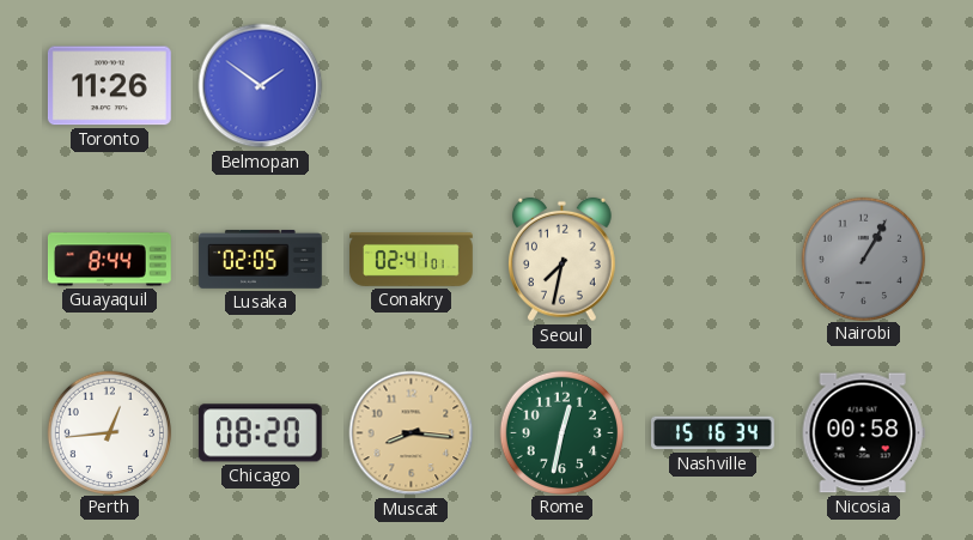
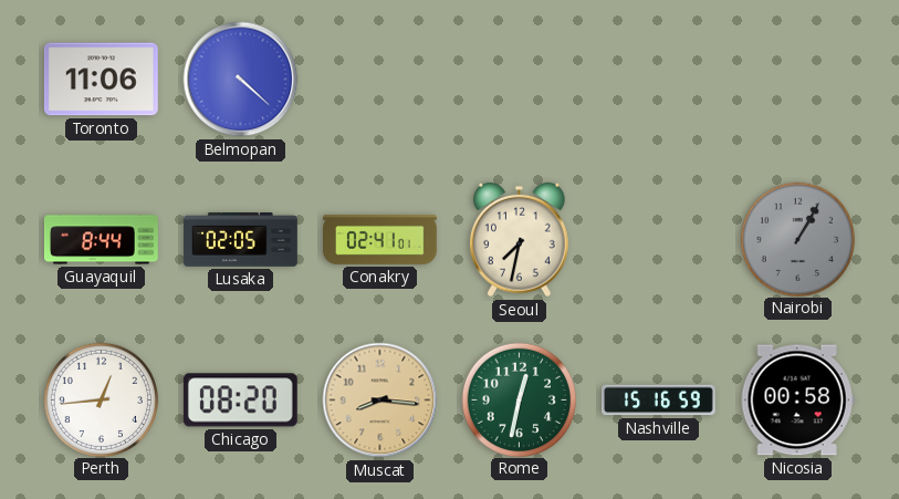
Toronto: 11:26 -> 11:06 (101, 80)
Belmopan: 1:51 -> 4:22 (241, 80)
Nashville: 15:16:34 -> 15:16:59 (659, 401)
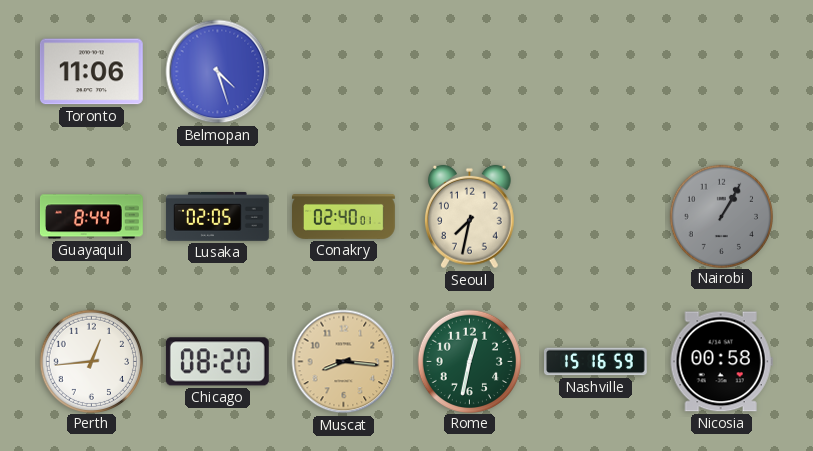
Belmopan: 4:22 -> 4:27 (218, 72)
Conakry: 02:41 -> 02:40 (344, 217)
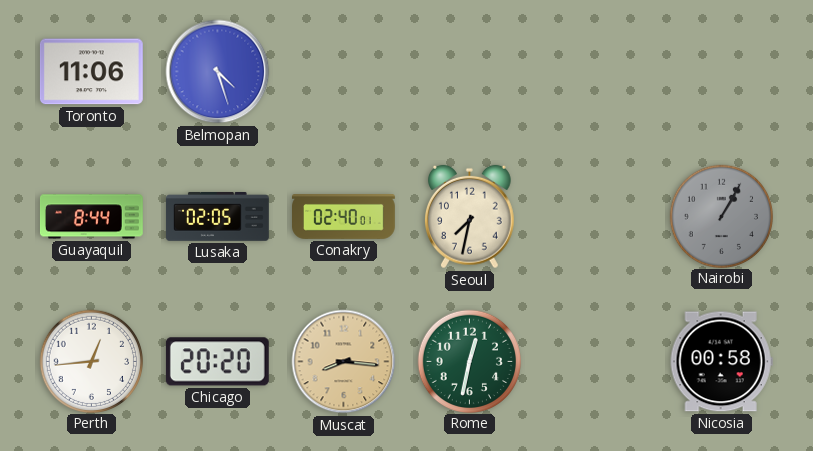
Chicago: 08:20 -> 20:20 (217, 362)
Nashville: 15:16 -> none (596, 362)
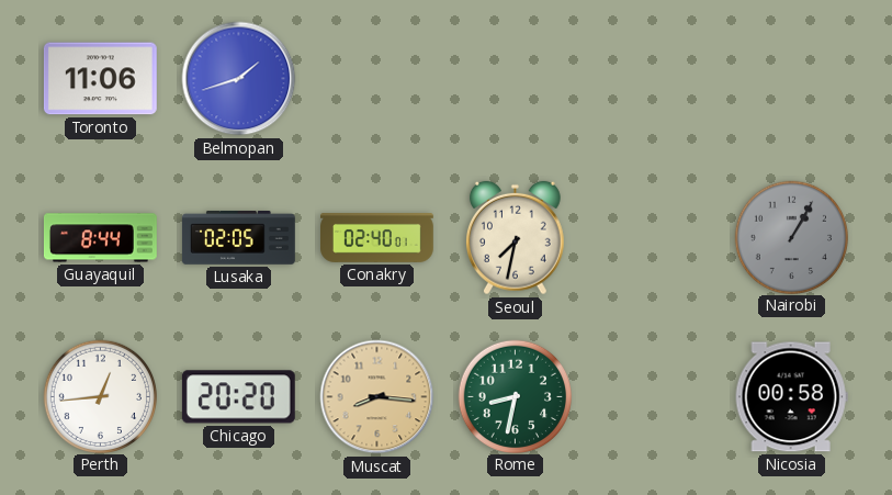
Belmopan: 4:27 -> 1:42 (239, 79)
Rome: 12:32 -> 8:32 (515, 396)
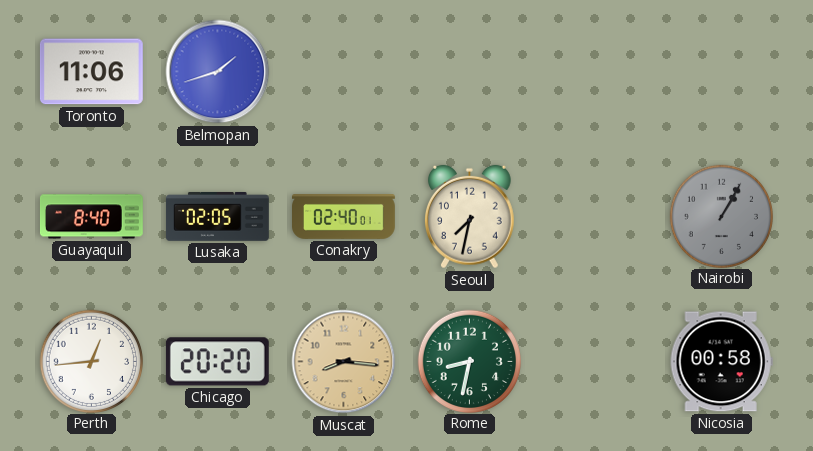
Guayaquil: 8:44 -> 8:40 (91, 217)
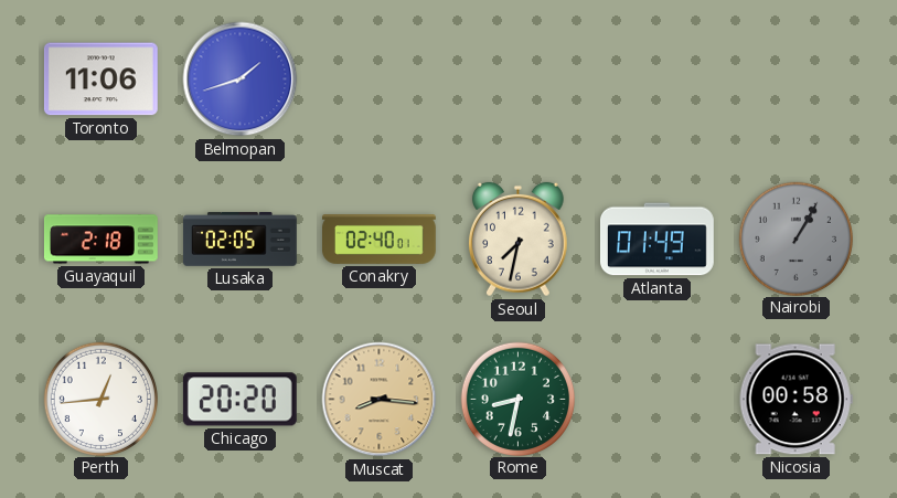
Guayaquil: 8:40 -> 2:18 (100, 240)
Atlanta: none -> 01:49 (658, 240)
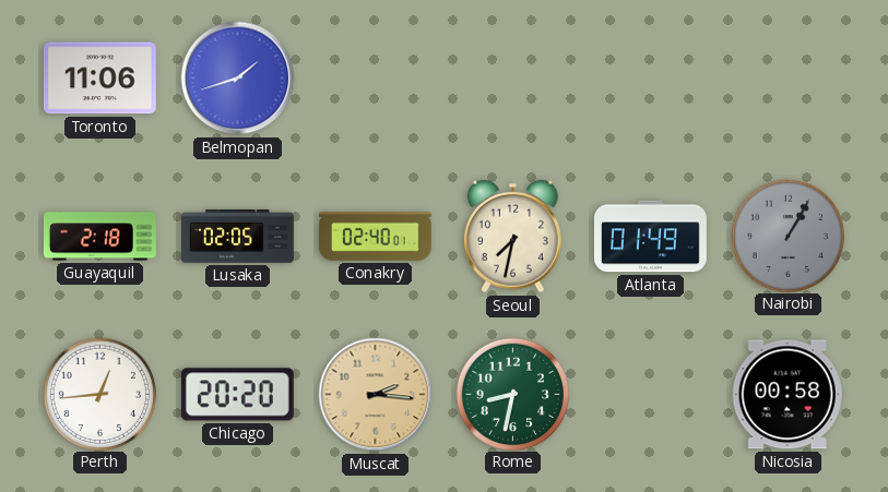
Muscat: 8:16 -> 2:16 (376, 395)
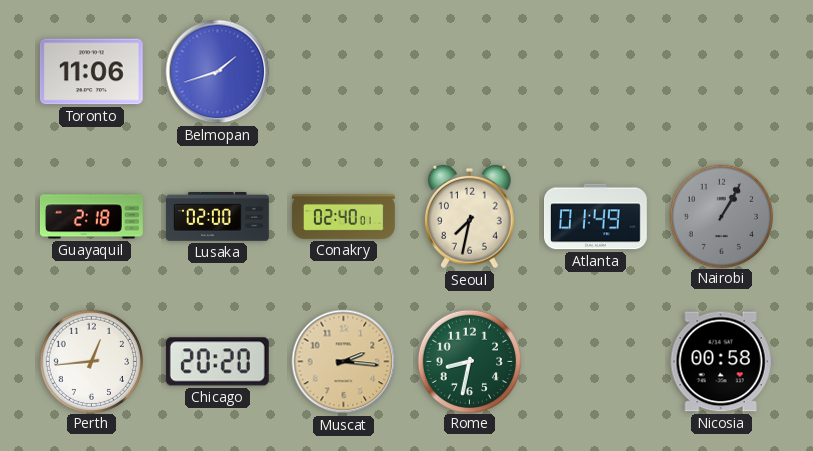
Lusaka: 02:05 -> 02:00 (217, 216)
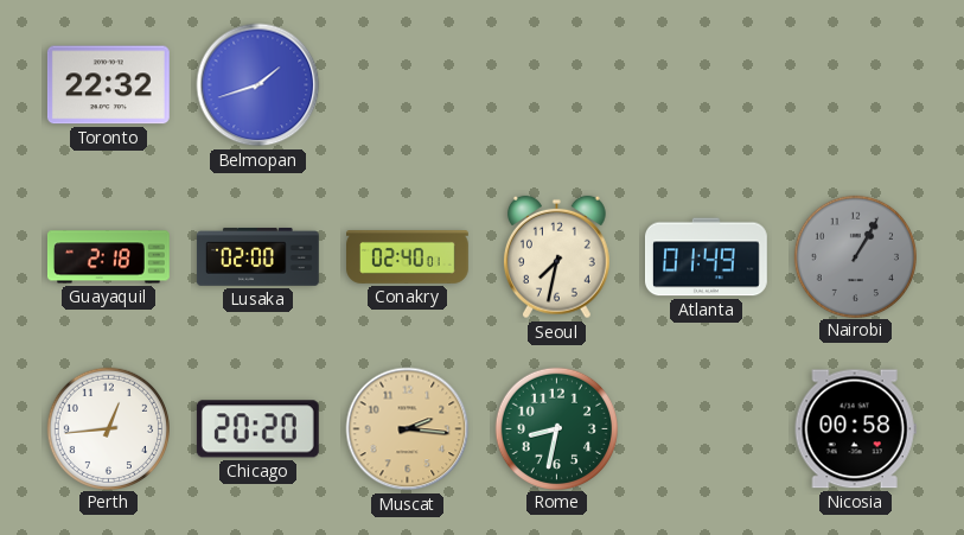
Toronto: 11:06 -> 22:32 (108, 85)
